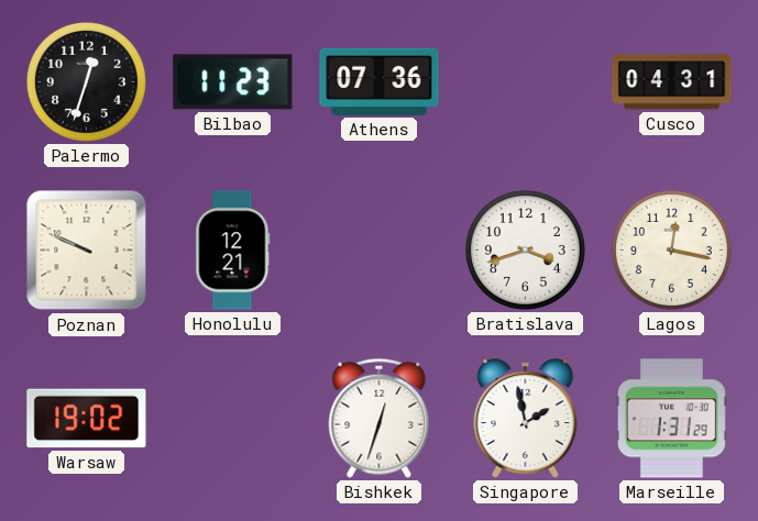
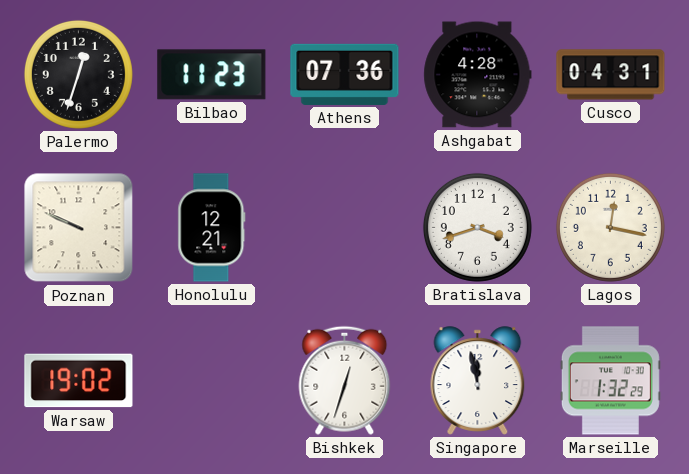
Ashgabat: none -> 4:28 (478, 75)
Singapore: 1:58 -> 11:58 (478, 381)
Marseille: 1:31 -> 1:32 (610, 381)
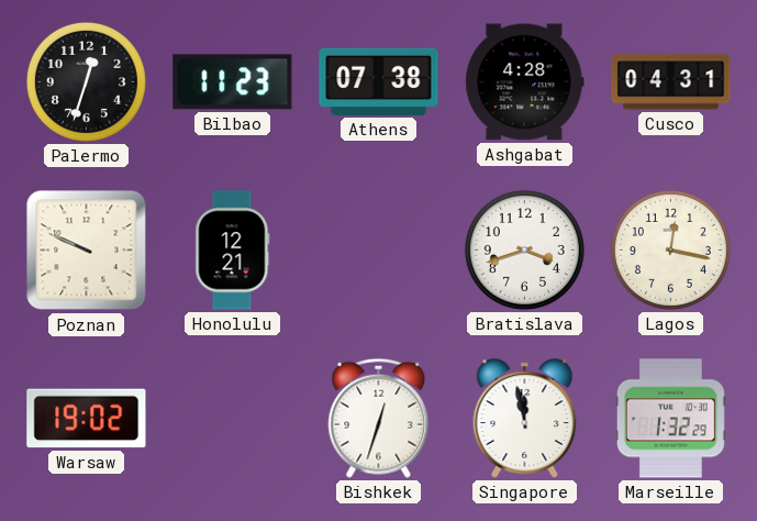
Athens: 07:36 -> 07:38 (379, 81)
